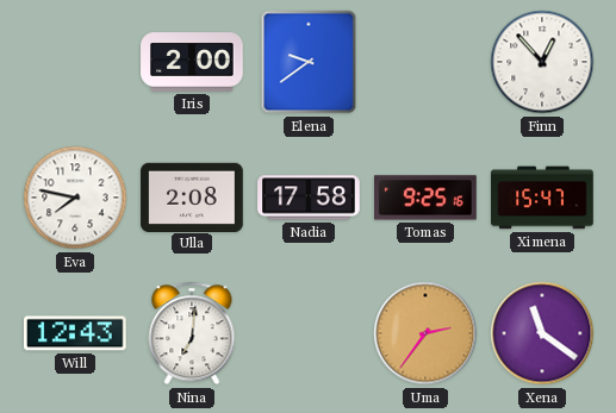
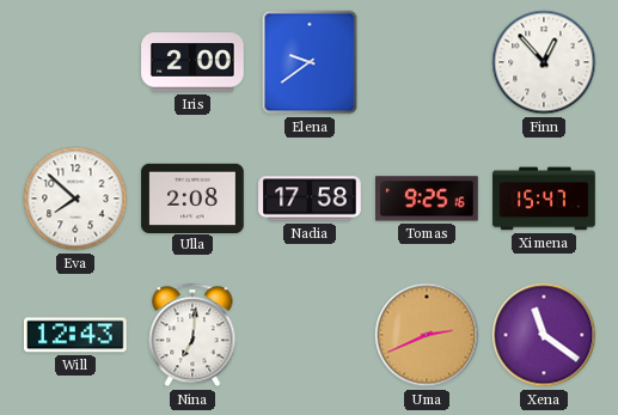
Eva: 7:47 -> 7:52 (75, 199)
Uma: 2:36 -> 2:41 (427, 335)
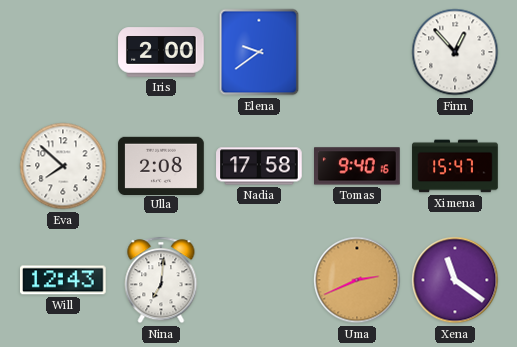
Tomas: 9:25 -> 9:40 (358, 166)
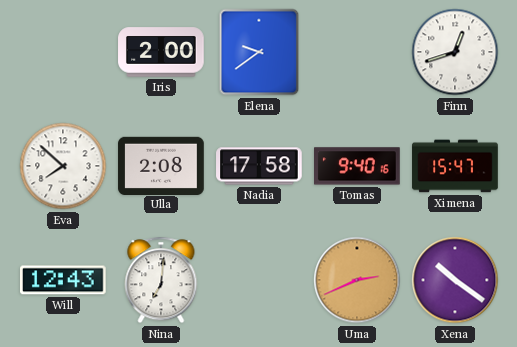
Finn: 12:53 -> 12:42 (455, 52)
Xena: 11:21 -> 10:21 (455, 280)
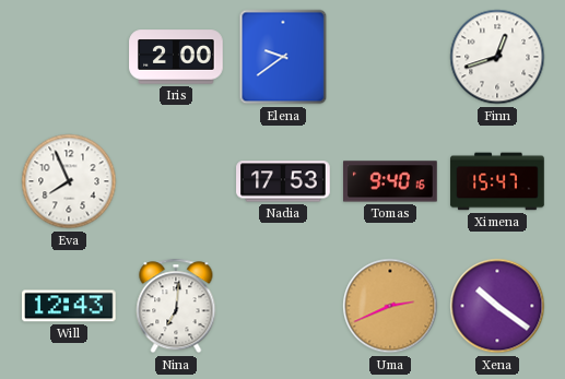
Eva: 7:52 -> 7:56 (69, 181)
Ulla: 2:08 -> none (161, 165)
Nadia: 17:58 -> 17:53 (283, 181)
